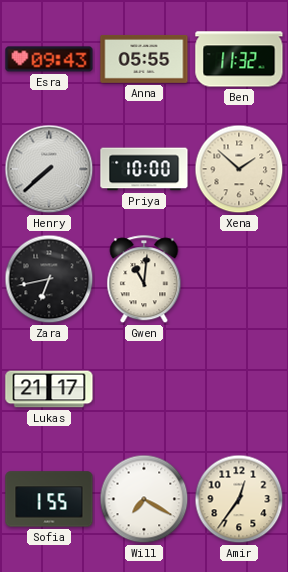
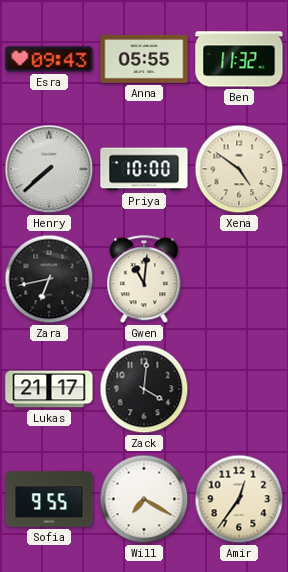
Xena: 1:52 -> 4:51 (239, 169)
Zack: none -> 4:01 (144, 389)
Sofia: 1:55 -> 9:55 (49, 499)
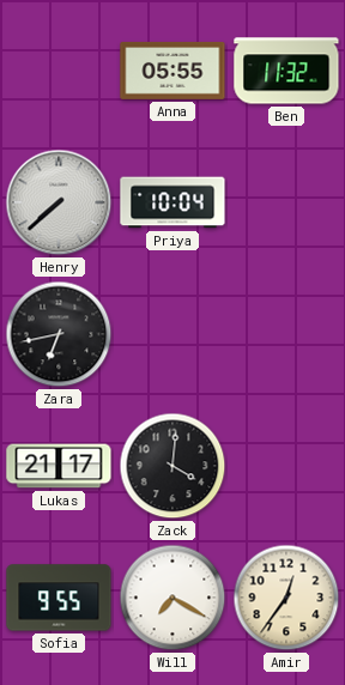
Esra: 09:43 -> none (49, 59)
Priya: 10:00 -> 10:04 (172, 202)
Xena: 4:51 -> none (239, 169)
Gwen: 11:01 -> none (144, 280)
